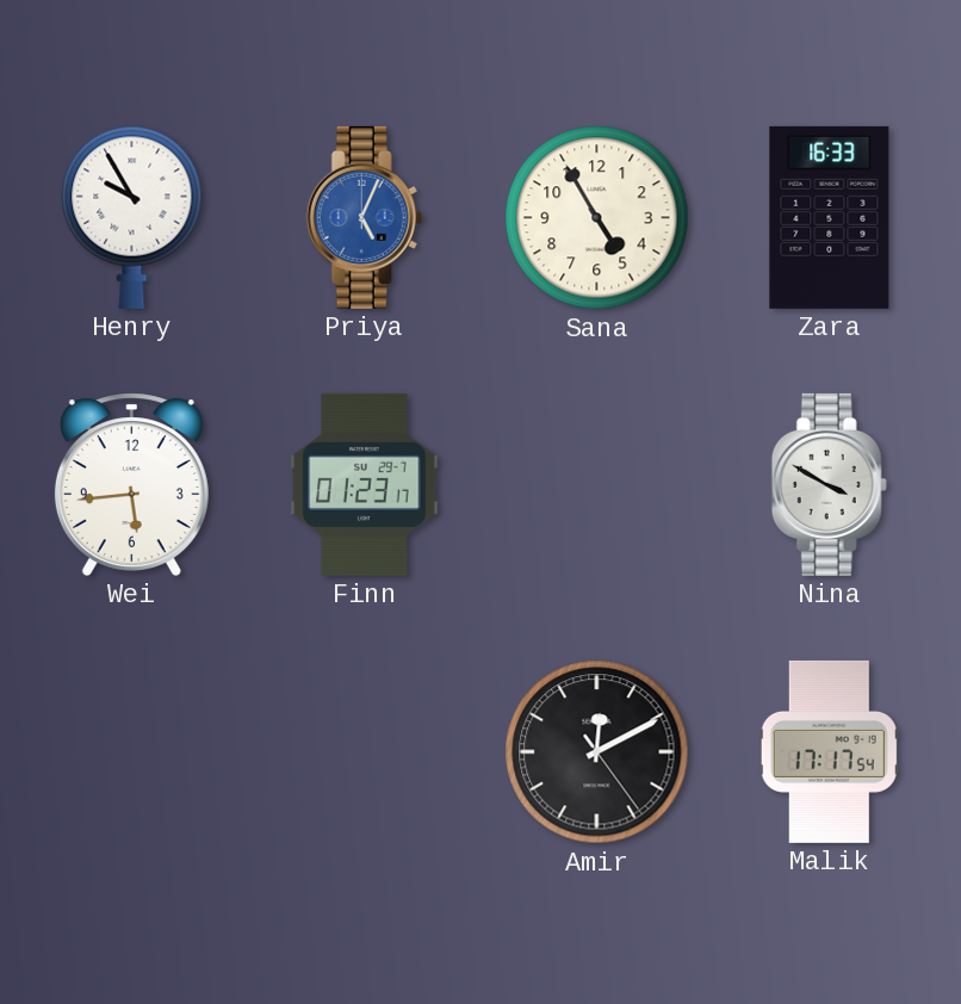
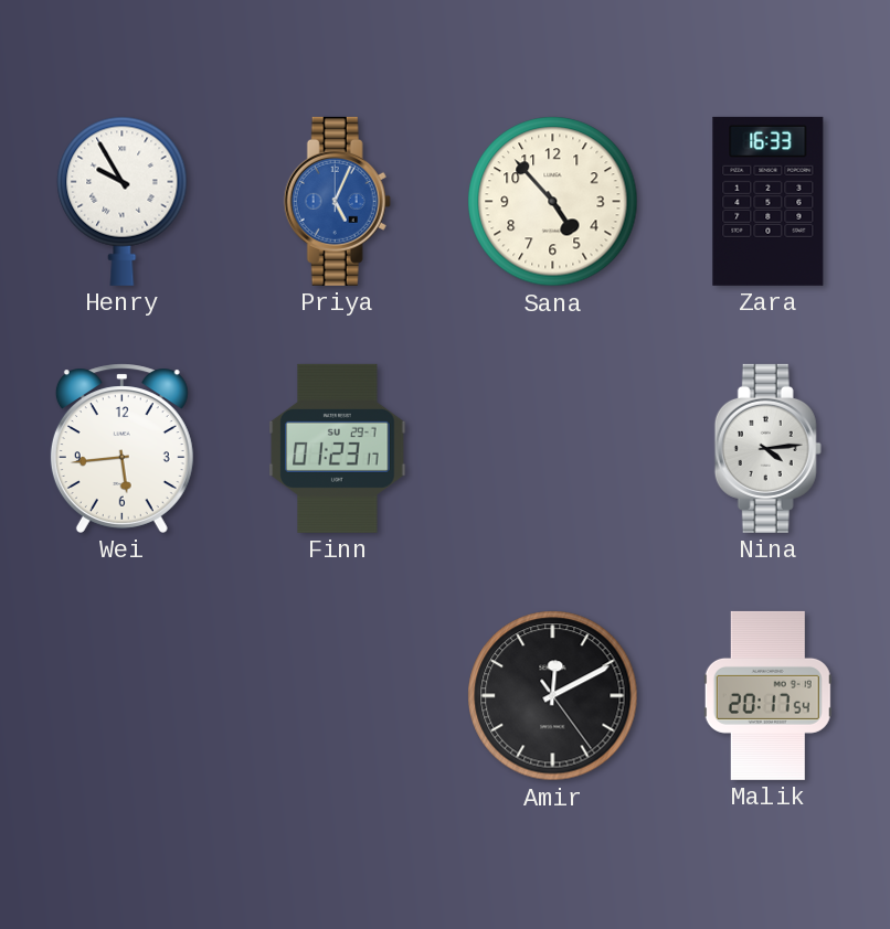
Sana: 4:55 -> 4:53 (553, 202)
Nina: 3:50 -> 4:14 (767, 448)
Malik: 17:17 -> 20:17 (767, 695)
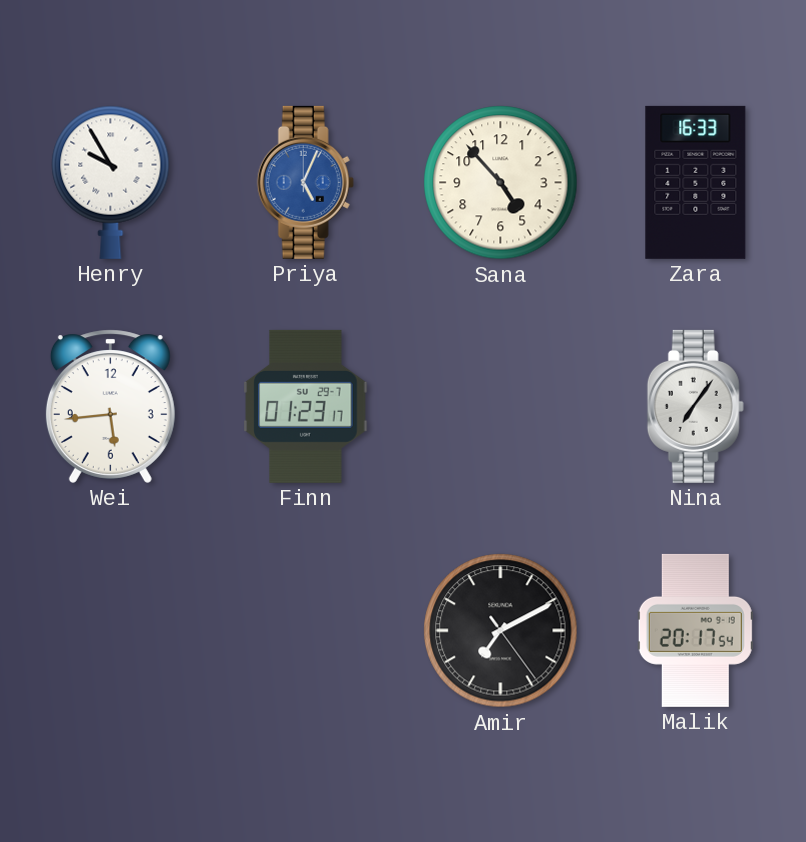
Nina: 4:14 -> 7:06 (695, 406)
Amir: 12:10 -> 7:10 (501, 631)
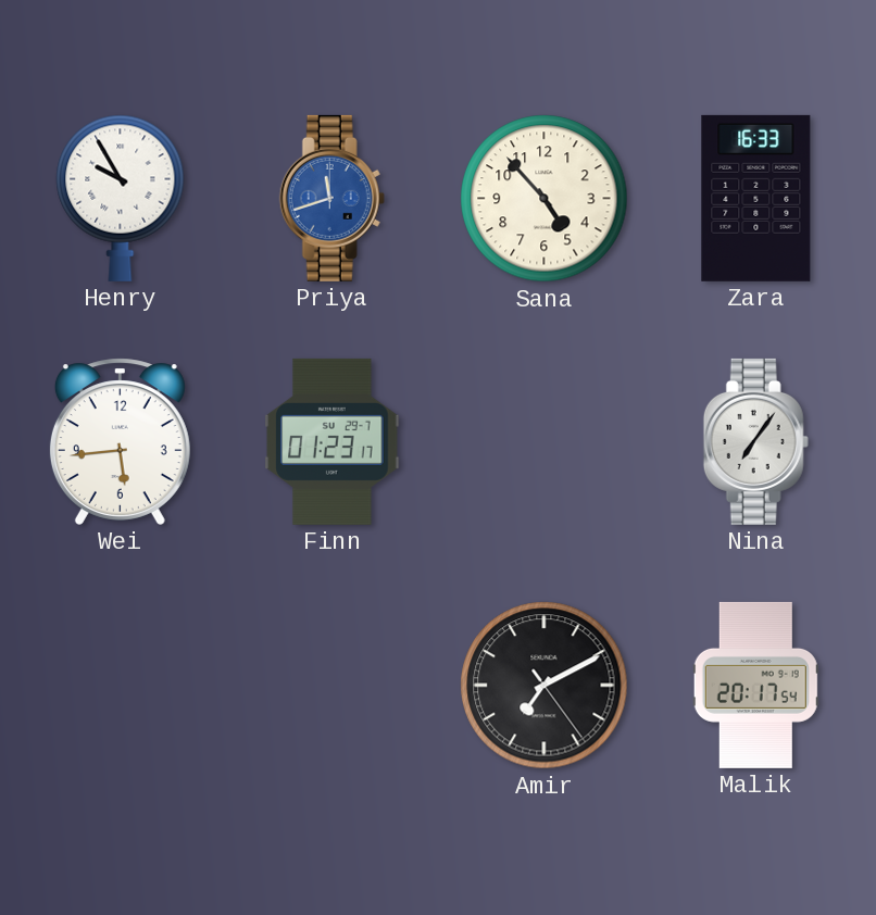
Priya: 5:04 -> 11:42 (331, 198)
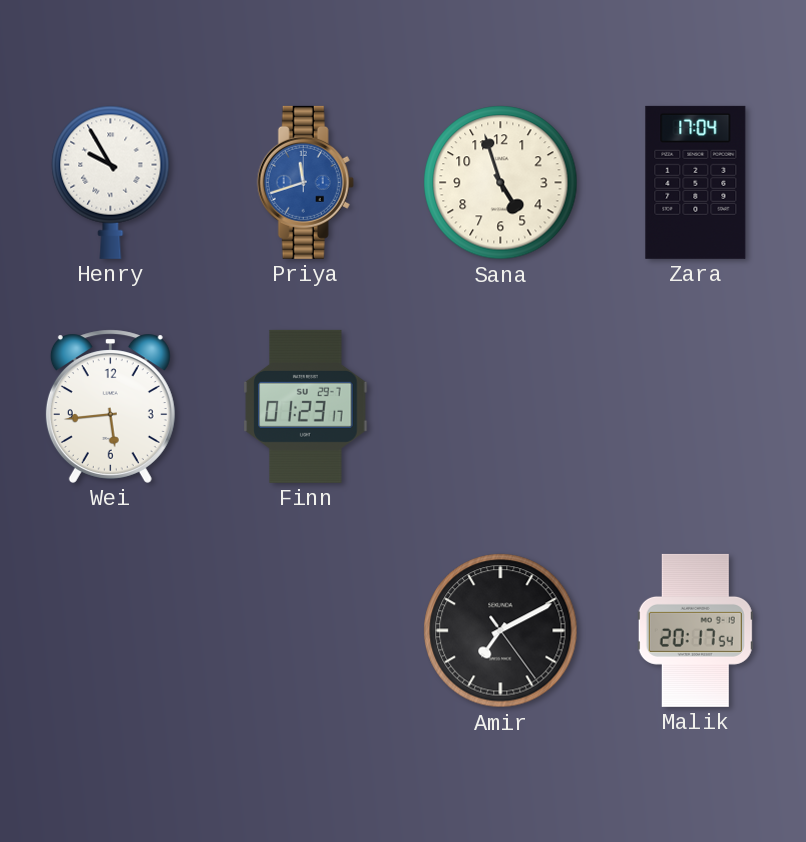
Sana: 4:53 -> 4:57 (501, 183)
Zara: 16:33 -> 17:04 (696, 182)
Nina: 7:06 -> none (755, 441)
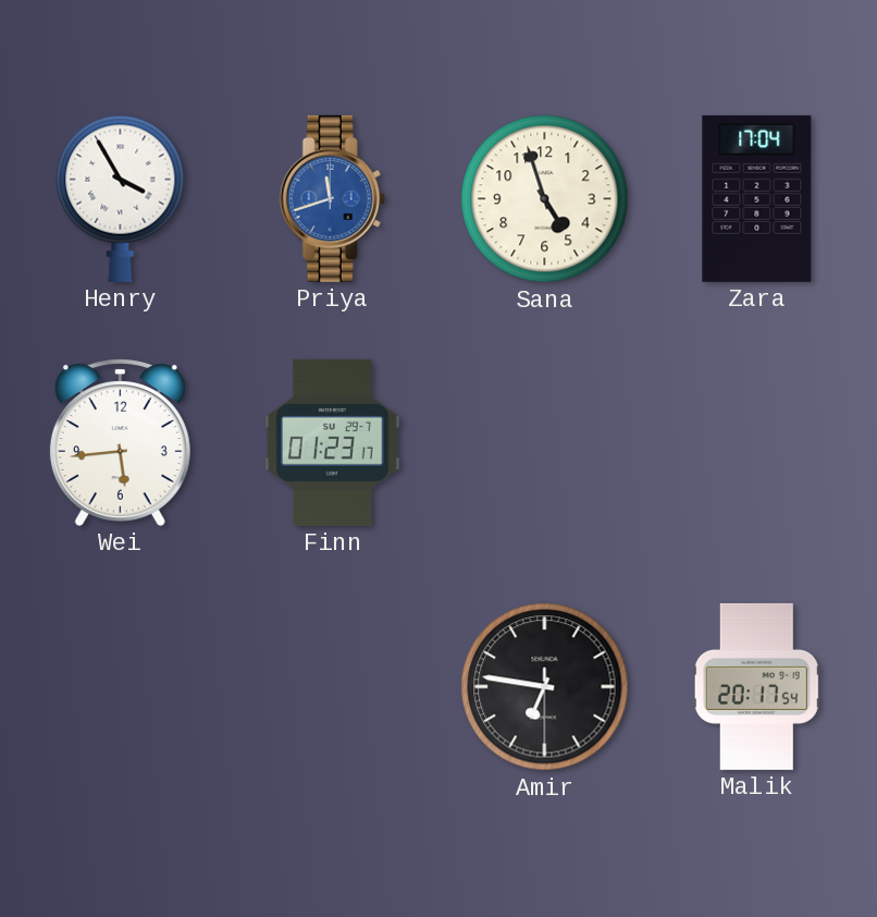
Henry: 9:55 -> 3:55 (121, 198)
Amir: 7:10 -> 6:46 (545, 687)
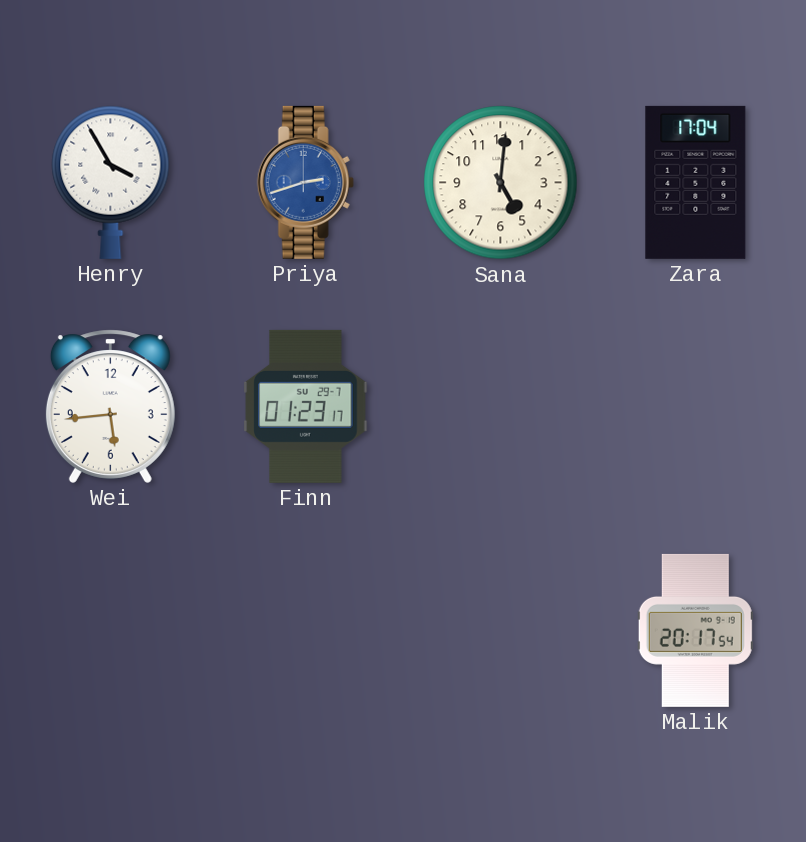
Priya: 11:42 -> 2:42 (305, 182)
Sana: 4:57 -> 5:01 (501, 183)
Amir: 6:46 -> none (545, 687)
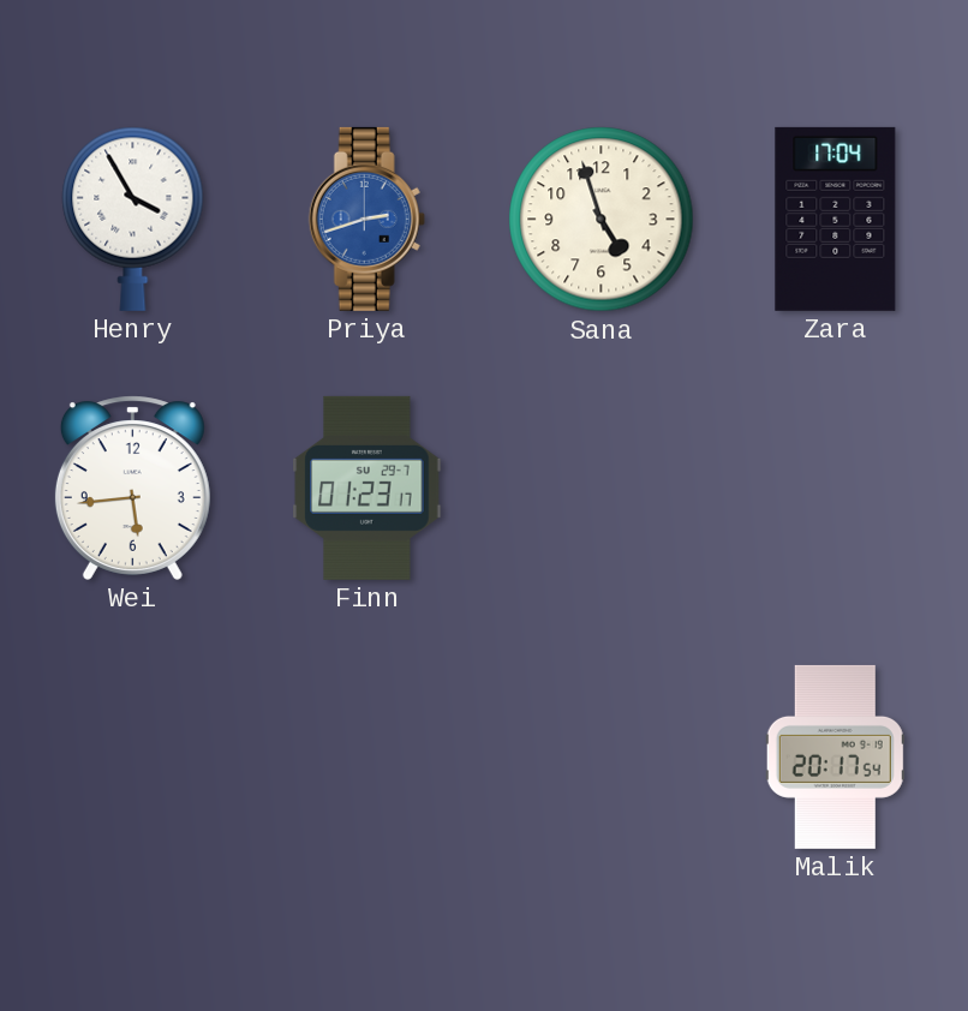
Sana: 5:01 -> 4:57 (602, 220)
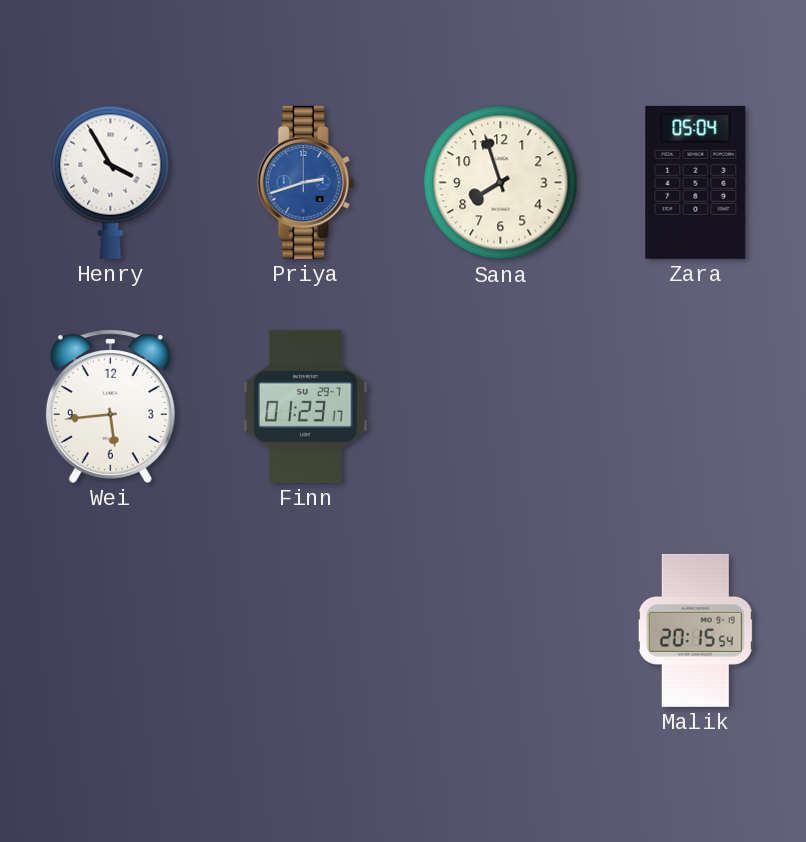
Sana: 4:57 -> 7:57 (501, 183)
Zara: 17:04 -> 05:04 (696, 182)
Malik: 20:17 -> 20:15 (695, 630)
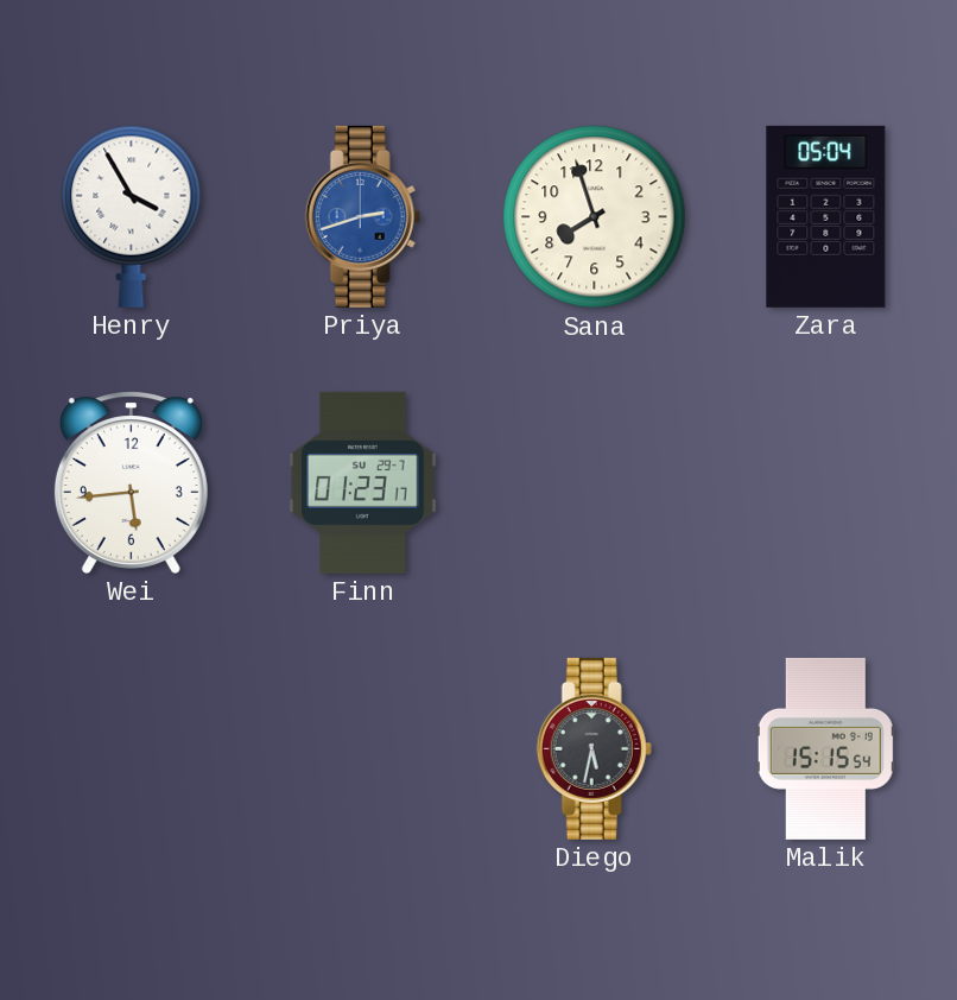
Diego: none -> 5:32 (594, 748)
Malik: 20:15 -> 15:15 (825, 748)
